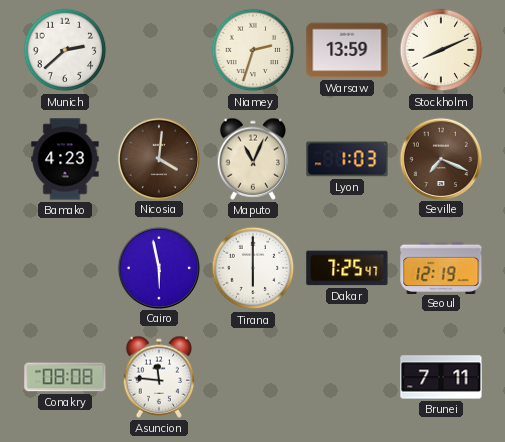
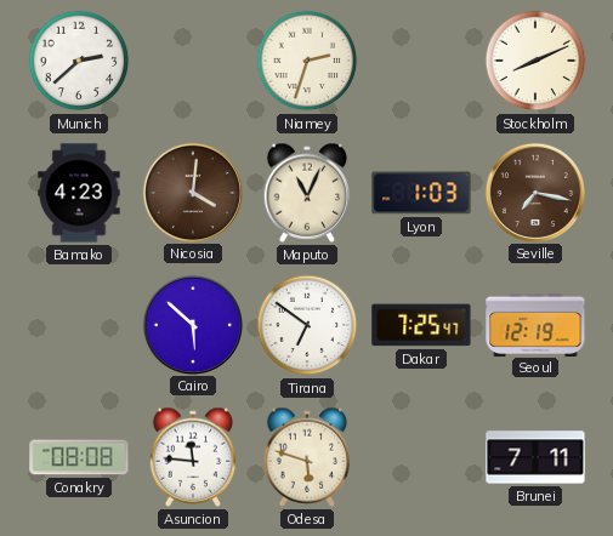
Warsaw: 13:59 -> none (347, 50)
Seville: 7:19 -> 7:17 (534, 192)
Cairo: 5:58 -> 5:52 (192, 324)
Tirana: 6:00 -> 6:51 (307, 325)
Odesa: none -> 5:48 (307, 457)
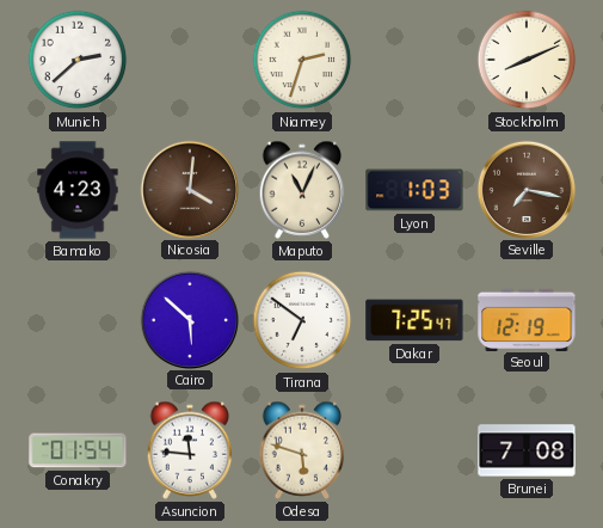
Conakry: 08:08 -> 01:54 (78, 450)
Brunei: 7:11 -> 7:08 (527, 450)
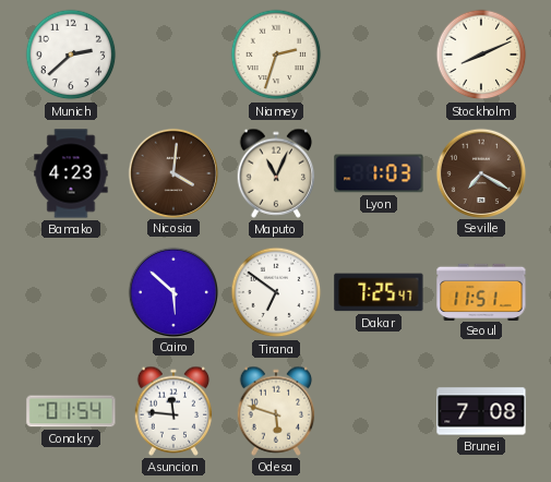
Seville: 7:17 -> 7:20 (480, 172)
Seoul: 12:19 -> 11:51 (481, 291)
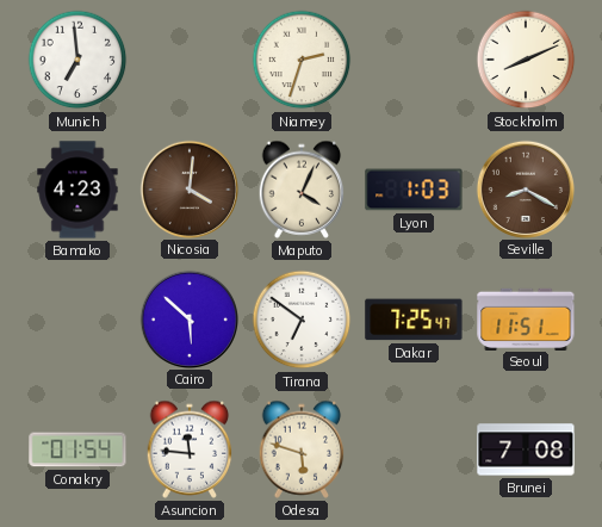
Munich: 2:38 -> 6:59 (77, 60)
Maputo: 11:04 -> 4:04 (302, 190)
Seville: 7:20 -> 8:20 (525, 188)
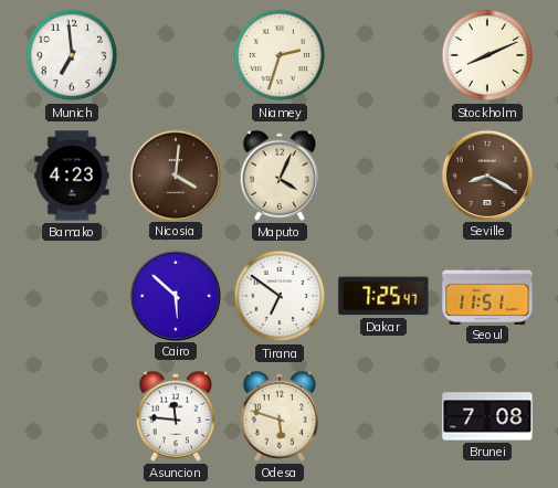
Lyon: 1:03 -> none (414, 190)
Conakry: 01:54 -> none (77, 449)
